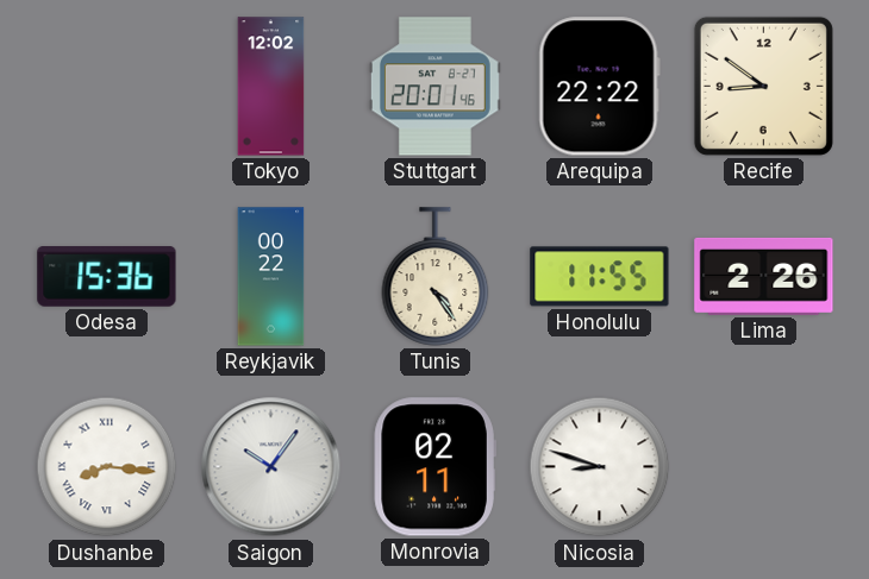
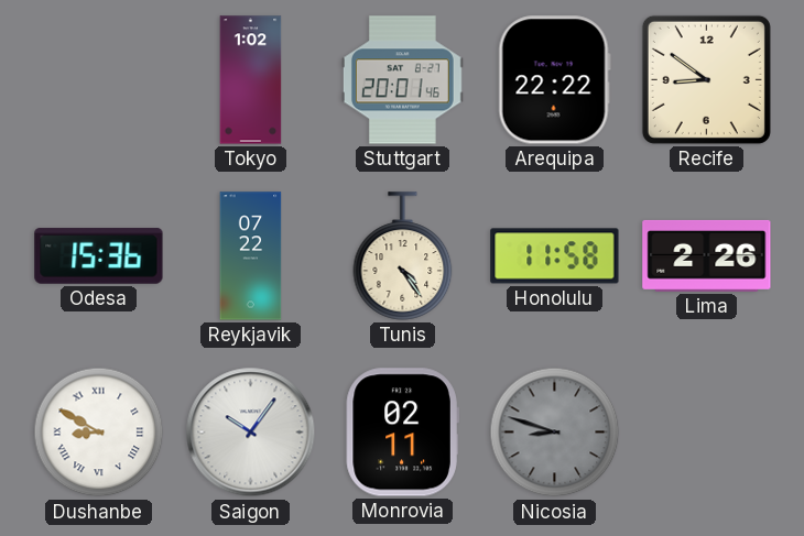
Tokyo: 12:02 -> 1:02 (251, 80)
Reykjavik: 00:22 -> 07:22 (251, 256)
Honolulu: 11:55 -> 11:58 (555, 256)
Dushanbe: 8:16 -> 8:50 (99, 433)
Nicosia dial: white -> grey (555, 433)
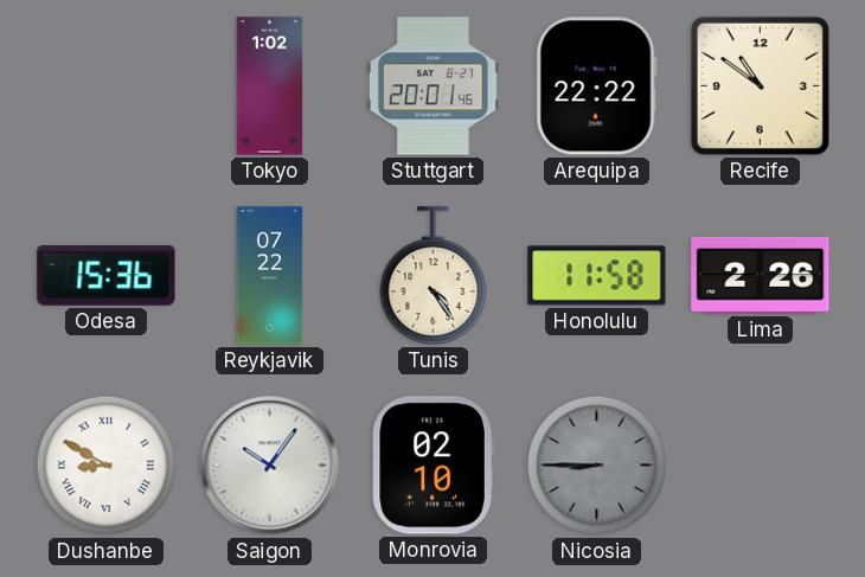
Recife: 8:51 -> 10:51 (760, 85)
Monrovia: 02:11 -> 02:10 (432, 466)
Nicosia: 8:48 -> 8:45 (597, 466)
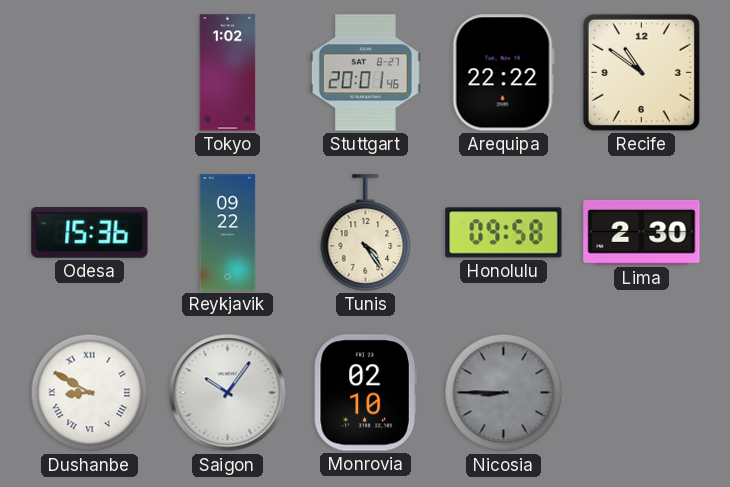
Reykjavik: 07:22 -> 09:22 (228, 233)
Honolulu: 11:58 -> 09:58 (504, 233)
Lima: 2:26 -> 2:30 (642, 232)
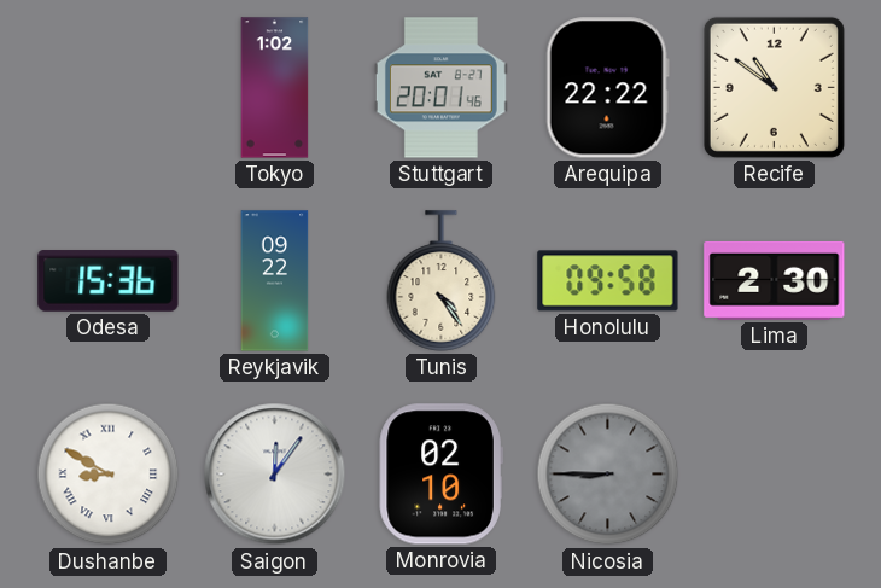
Saigon: 10:06 -> 12:06 (275, 475)
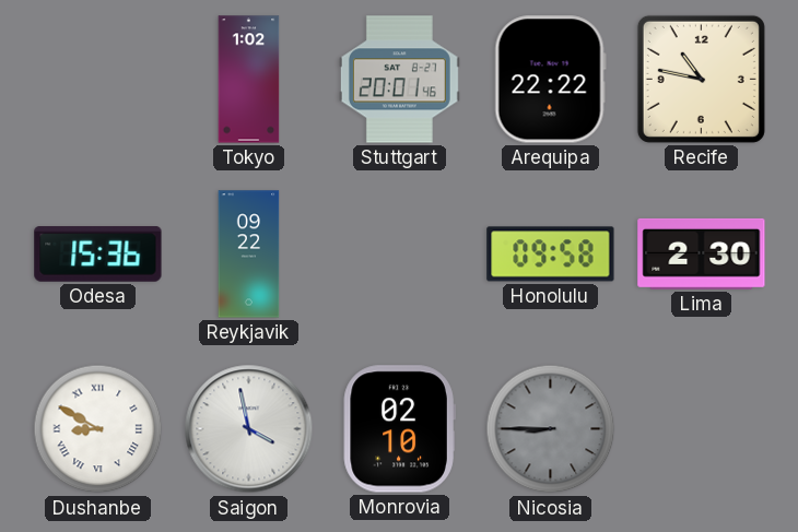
Recife: 10:51 -> 10:47 (701, 79)
Tunis: 4:24 -> none (442, 281)
Saigon: 12:06 -> 3:58 (249, 429)
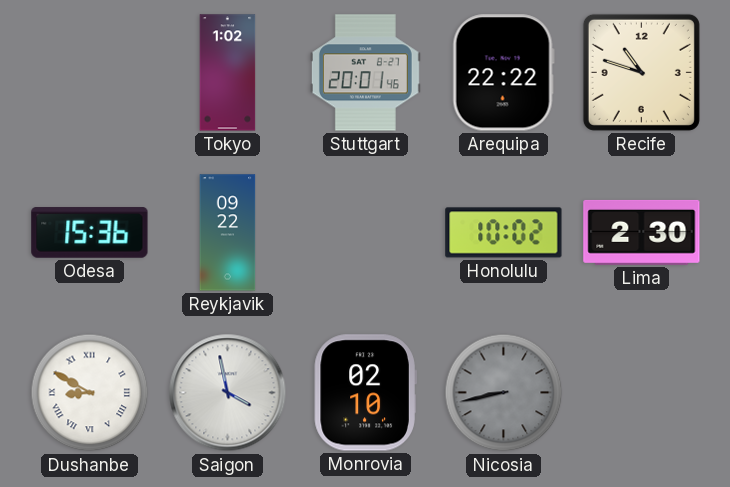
Recife: 10:47 -> 10:48 (641, 72)
Honolulu: 09:58 -> 10:02 (504, 233)
Nicosia: 8:45 -> 8:43 (504, 393)
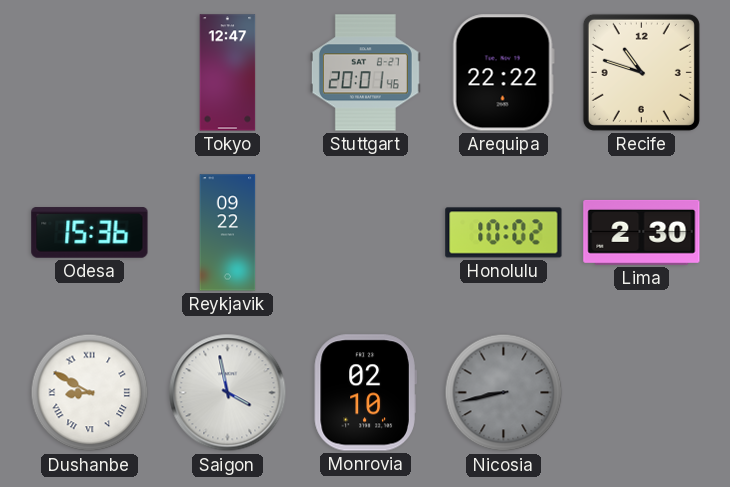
Tokyo: 1:02 -> 12:47 (228, 73)
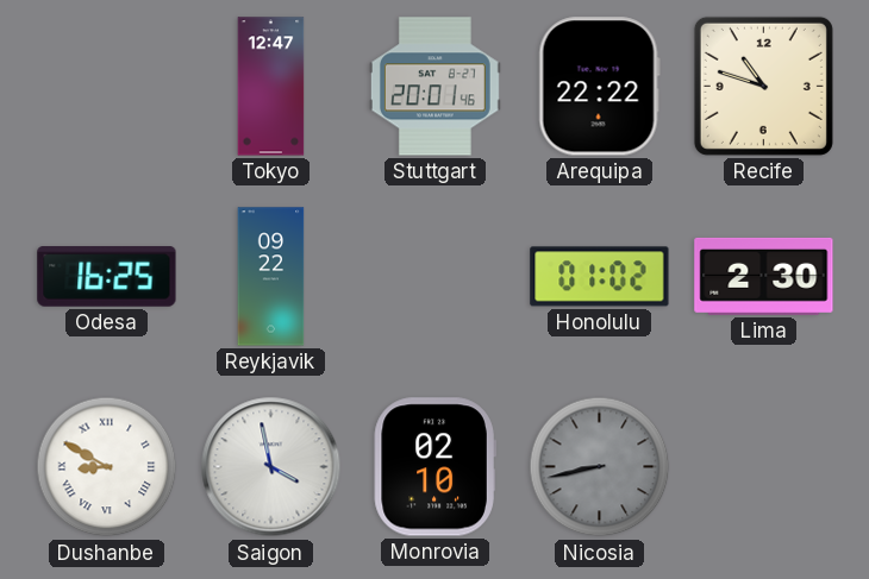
Odesa: 15:36 -> 16:25 (107, 277)
Honolulu: 10:02 -> 01:02 (600, 277)
